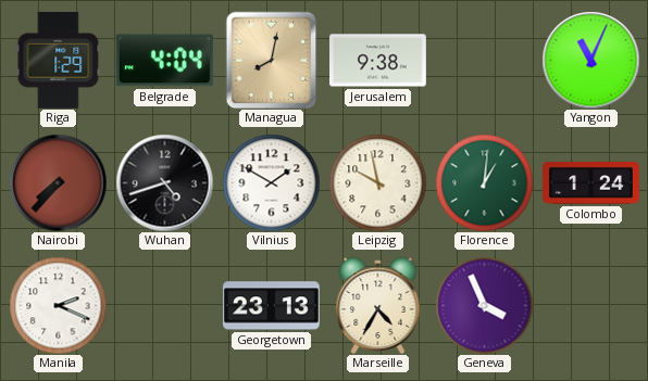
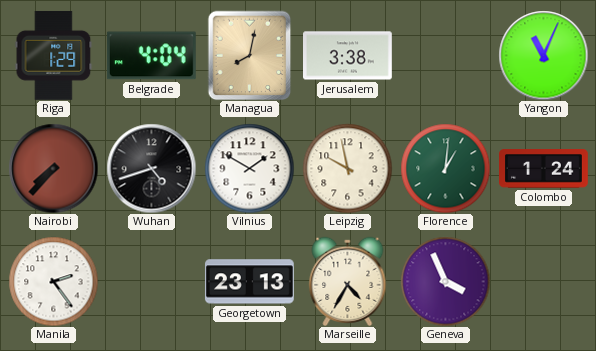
Jerusalem: 9:38 -> 3:38 (348, 56)
Manila: 2:19 -> 2:24 (53, 281)
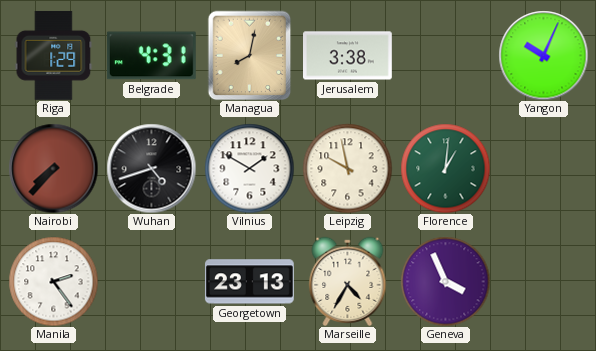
Belgrade: 4:04 -> 4:31 (151, 56)
Yangon: 11:04 -> 10:04 (543, 55)
Colombo: 1:24 -> none (544, 169)
